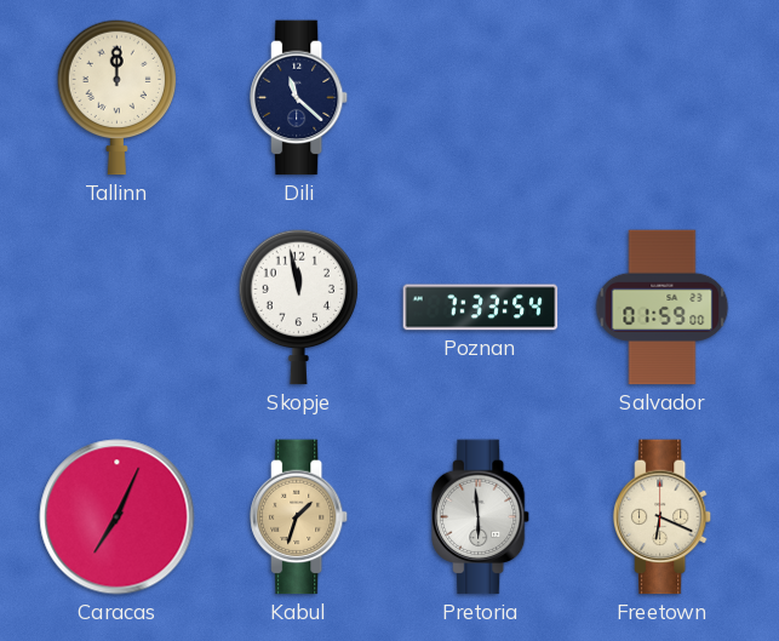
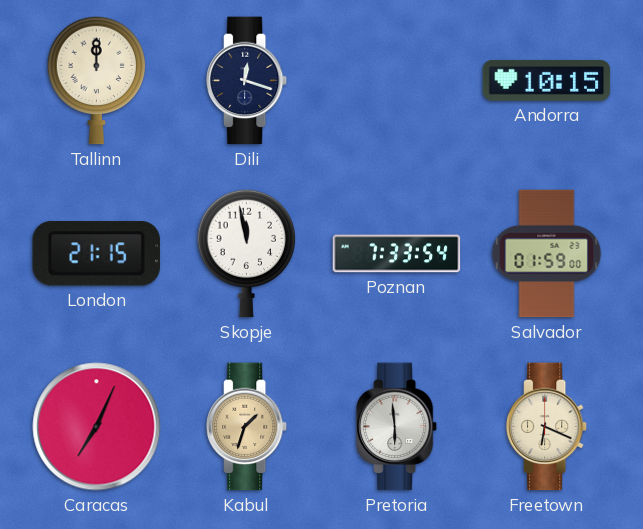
Dili: 11:22 -> 12:18 (248, 81)
Andorra: none -> 10:15 (547, 80)
London: none -> 21:15 (96, 254)
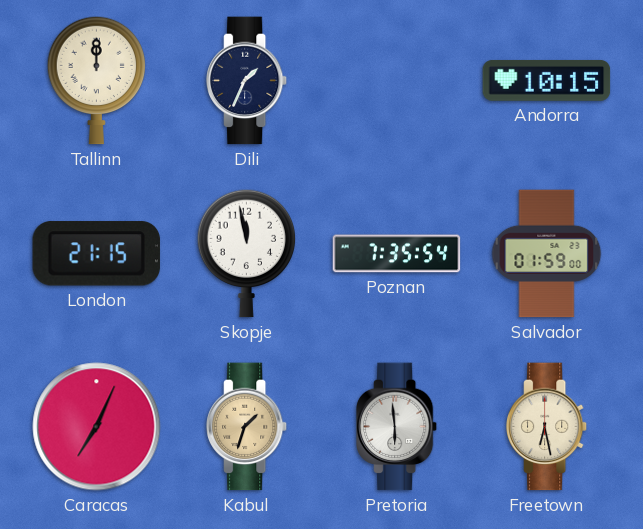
Dili: 12:18 -> 1:34 (248, 81)
Poznan: 7:33 -> 7:35 (397, 254)
Freetown: 6:19 -> 6:28 (548, 427)
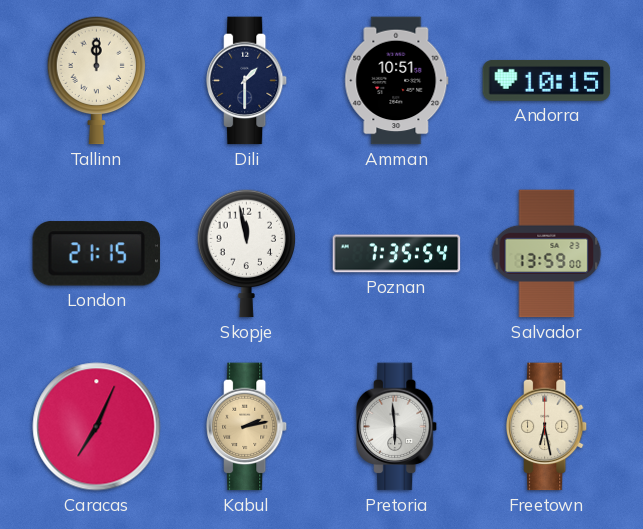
Dili: 1:34 -> 1:30 (248, 81)
Amman: none -> 10:51 (397, 81)
Salvador: 01:59 -> 13:59 (547, 254)
Kabul: 1:33 -> 2:13 (248, 427)
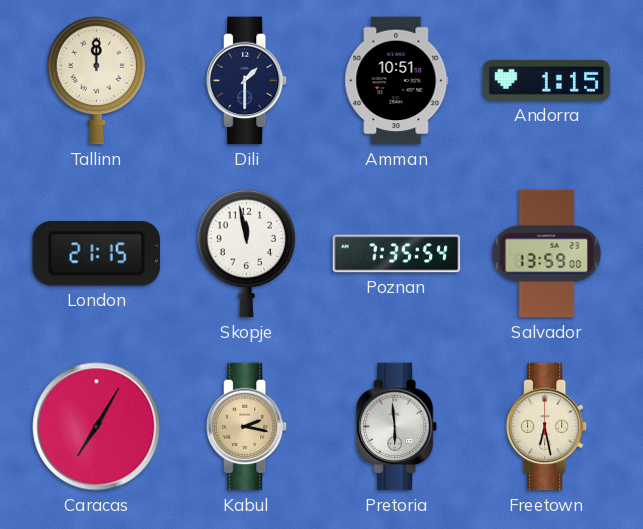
Andorra: 10:15 -> 1:15 (547, 80)
Caracas: 7:04 -> 7:05 (97, 427)
Kabul: 2:13 -> 2:17 (248, 427)
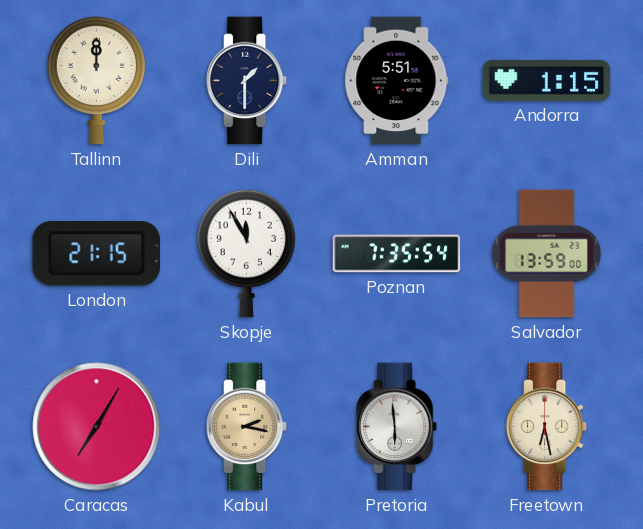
Amman: 10:51 -> 5:51 (397, 81)
Skopje: 11:58 -> 11:55 (246, 253)
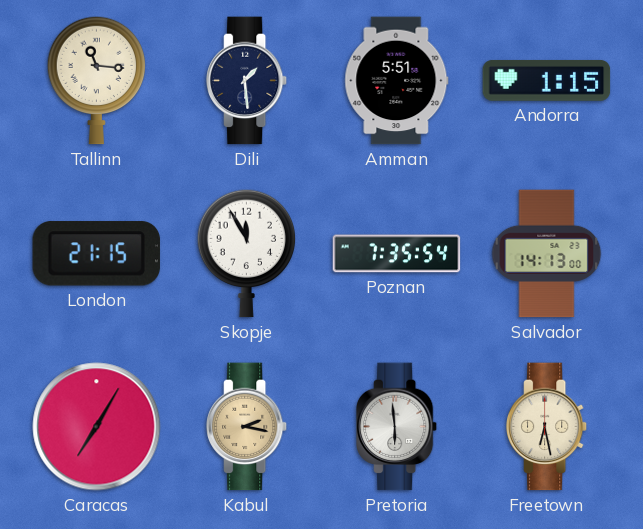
Tallinn: 12:00 -> 11:16 (96, 80)
Dili: 1:30 -> 1:29 (248, 81)
Salvador: 13:59 -> 14:13 (547, 254)
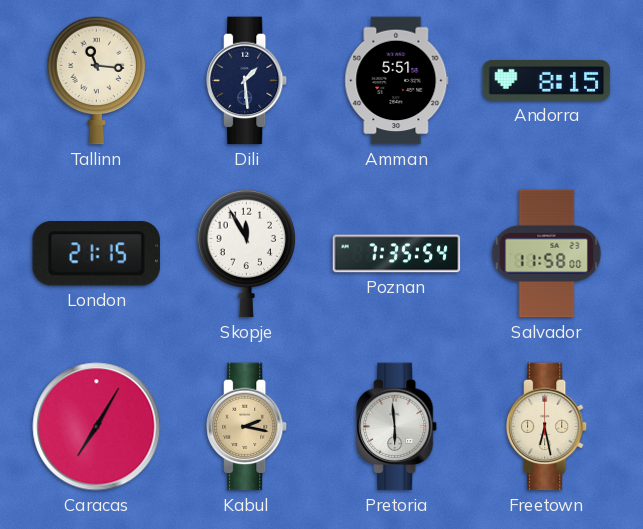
Andorra: 1:15 -> 8:15 (547, 80)
Salvador: 14:13 -> 11:58 (547, 254)
